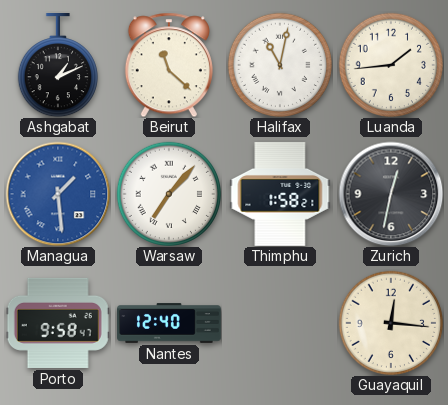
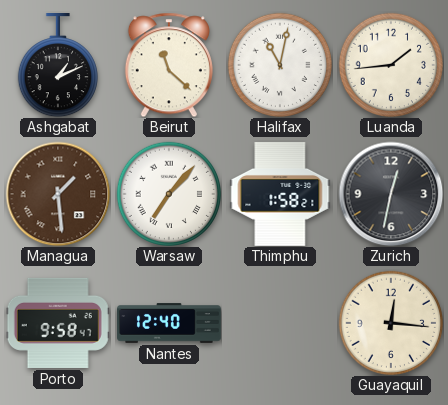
Managua dial: blue -> brown (58, 194)
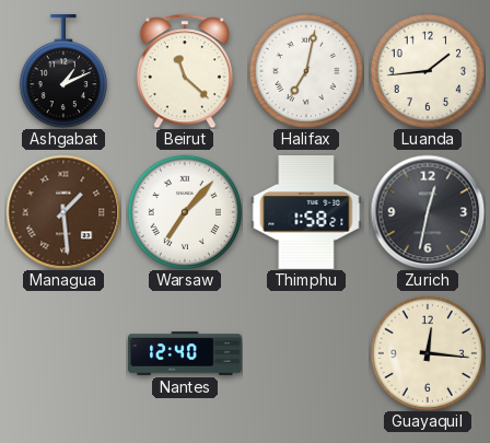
Halifax: 11:02 -> 7:02 (305, 70)
Porto: 9:58 -> none (58, 323)
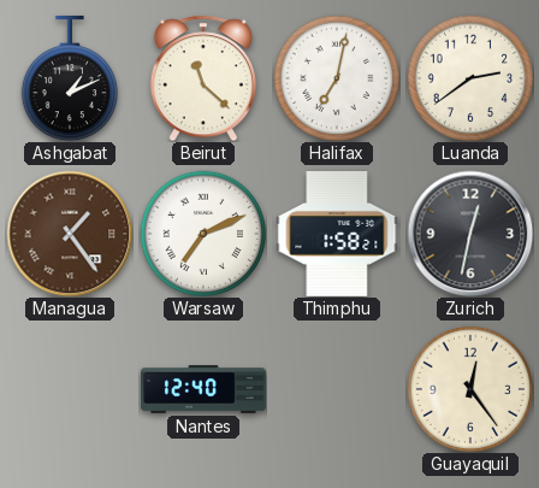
Luanda: 1:44 -> 2:39 (469, 77)
Managua: 1:29 -> 1:24 (70, 234)
Warsaw: 7:07 -> 7:11 (202, 233)
Guayaquil: 12:16 -> 12:24 (469, 388)
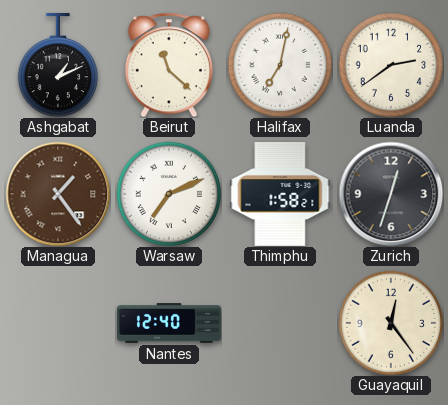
Zurich: 12:32 -> 12:33 (391, 194)
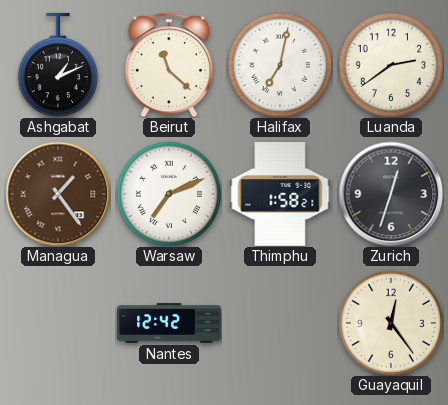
Nantes: 12:40 -> 12:42 (169, 323)
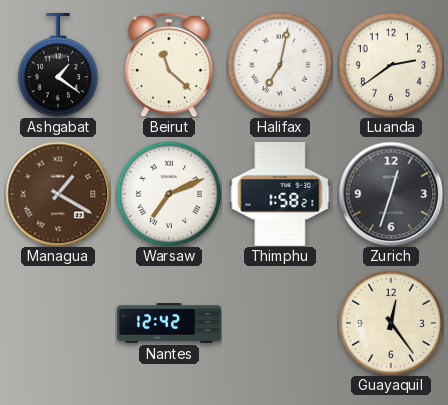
Ashgabat: 1:11 -> 1:21 (58, 66)
Managua: 1:24 -> 1:20 (58, 194)
